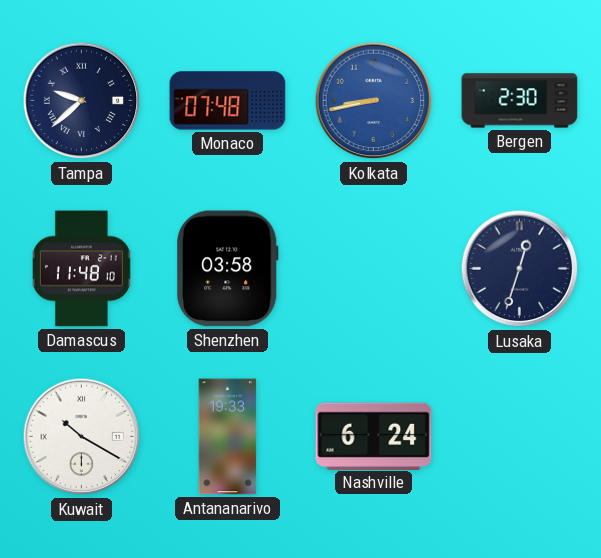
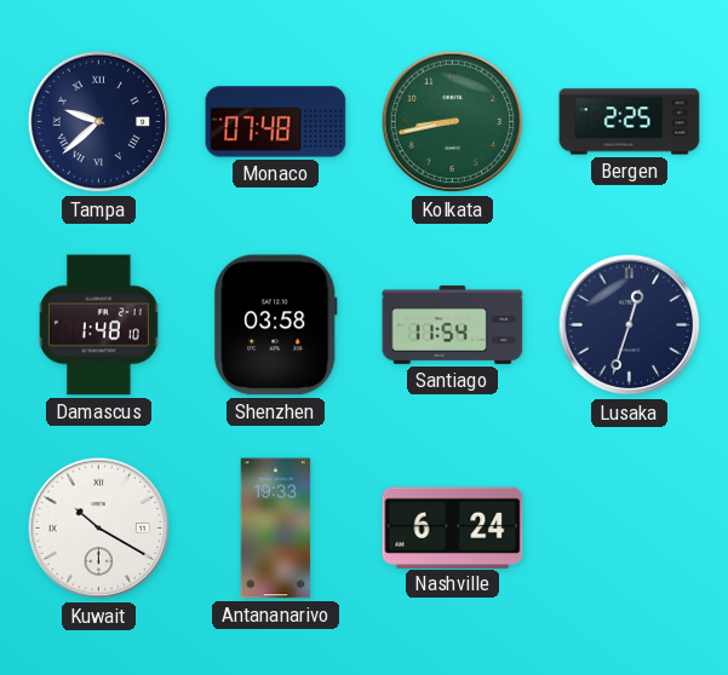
Kolkata dial: blue -> green (453, 122)
Bergen: 2:30 -> 2:25 (630, 122)
Damascus: 11:48 -> 1:48 (98, 325)
Santiago: none -> 11:54 (453, 325)
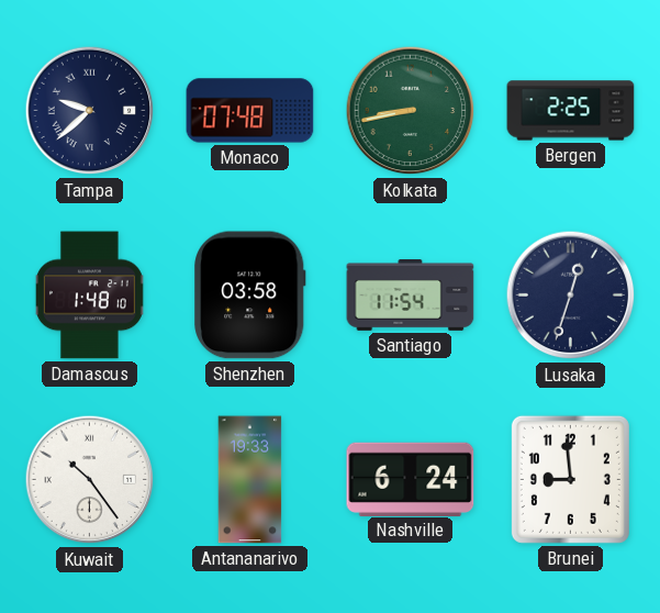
Kuwait: 10:20 -> 10:24 (90, 480)
Brunei: none -> 8:59 (570, 479)
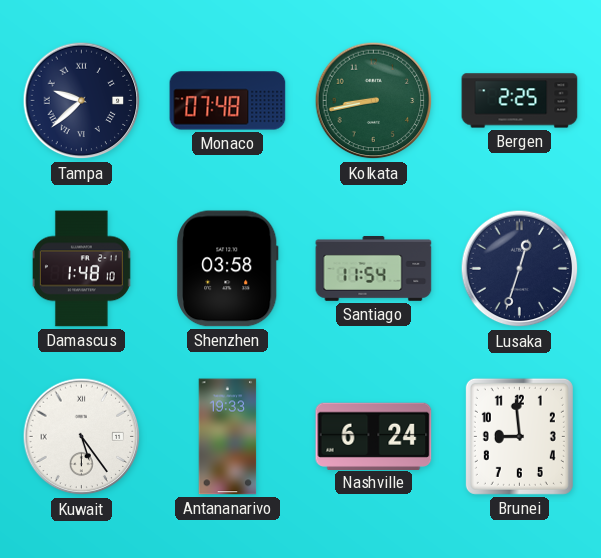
Kuwait: 10:24 -> 5:24 (82, 437)
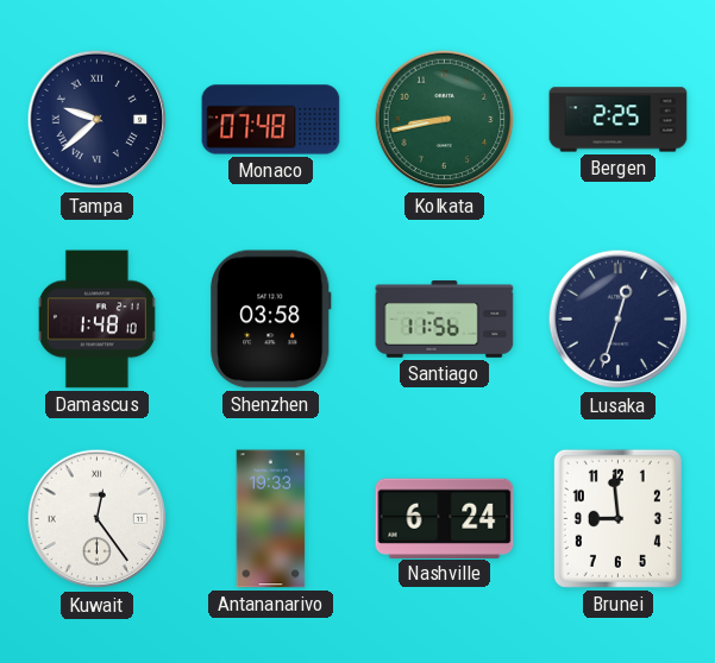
Santiago: 11:54 -> 11:56 (445, 320)
Kuwait: 5:24 -> 12:24 (98, 519)
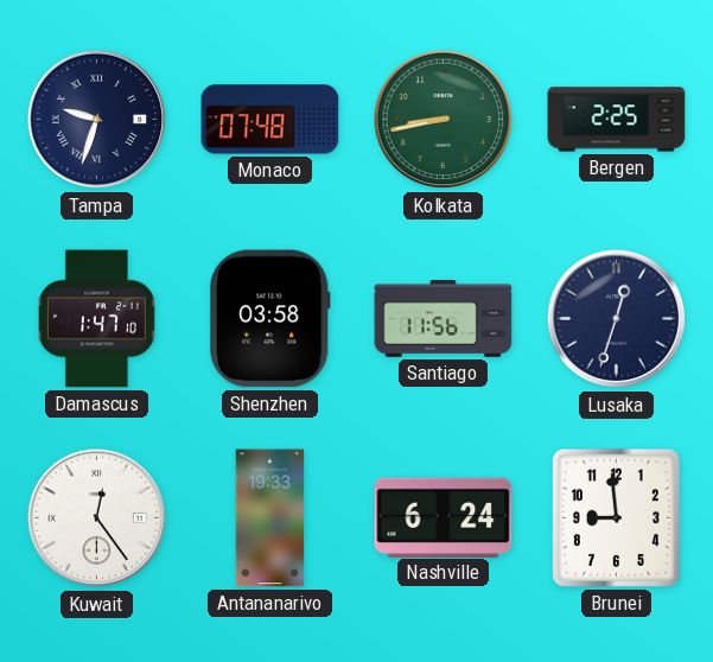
Tampa: 9:38 -> 9:33 (97, 120)
Damascus: 1:48 -> 1:47 (96, 319)
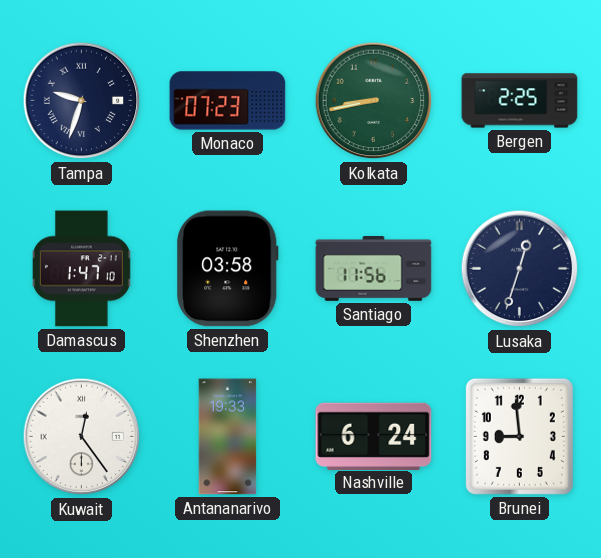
Monaco: 07:48 -> 07:23 (228, 101)
